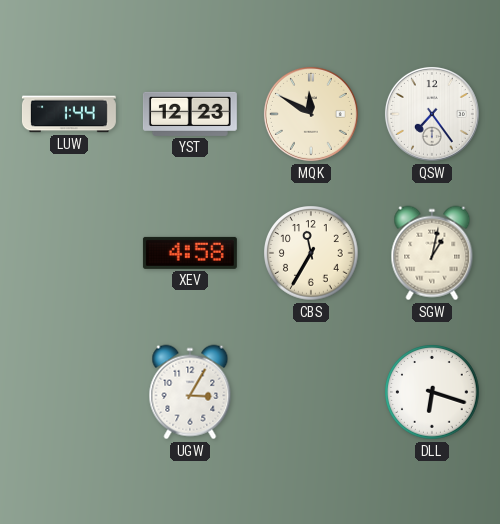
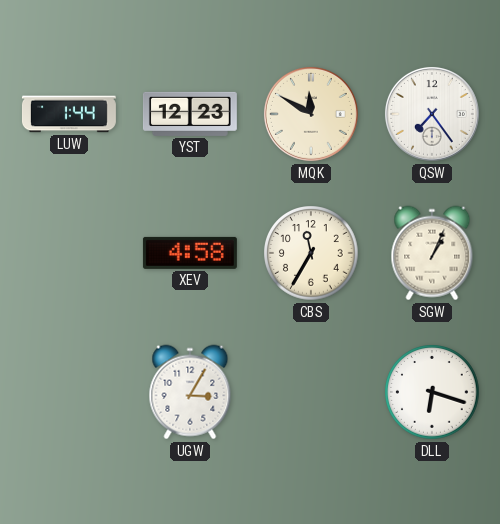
SGW: 1:02 -> 1:04 (432, 253)
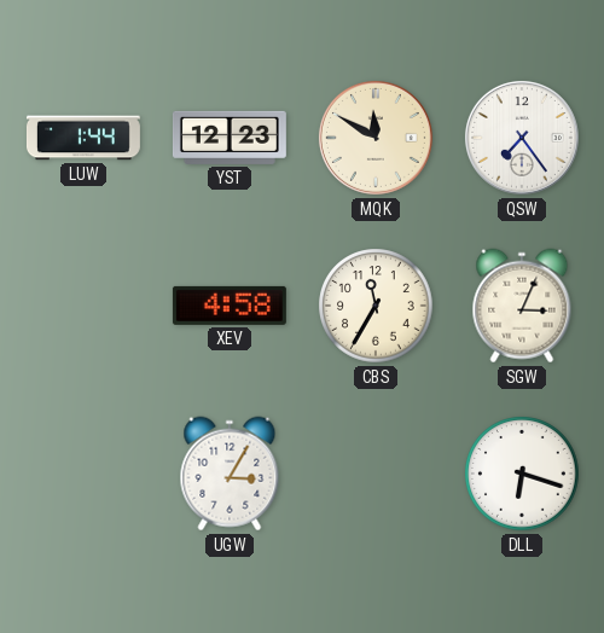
SGW: 1:04 -> 3:04 (522, 306)
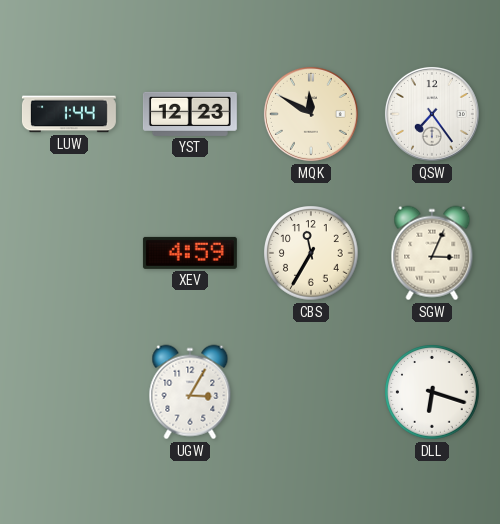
XEV: 4:58 -> 4:59 (190, 253)
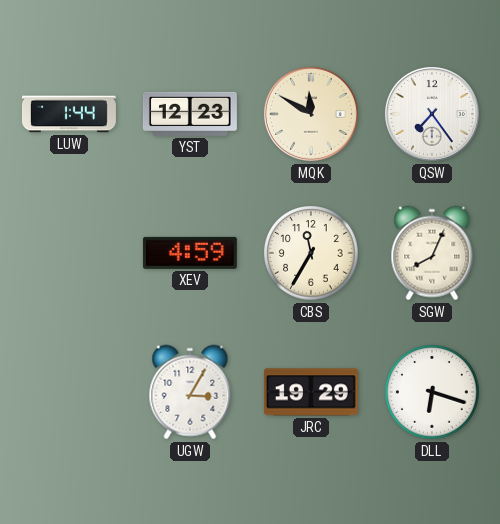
SGW: 3:04 -> 8:04 (432, 253)
JRC: none -> 19:29 (311, 392)
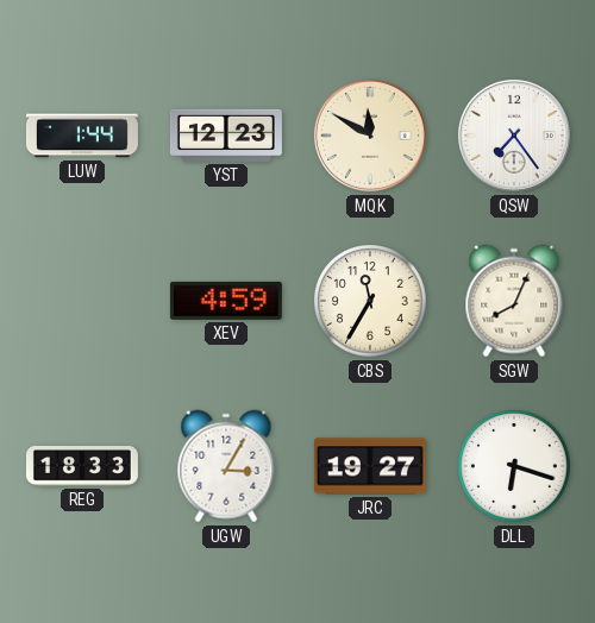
REG: none -> 18:33 (82, 466)
JRC: 19:29 -> 19:27 (370, 466)
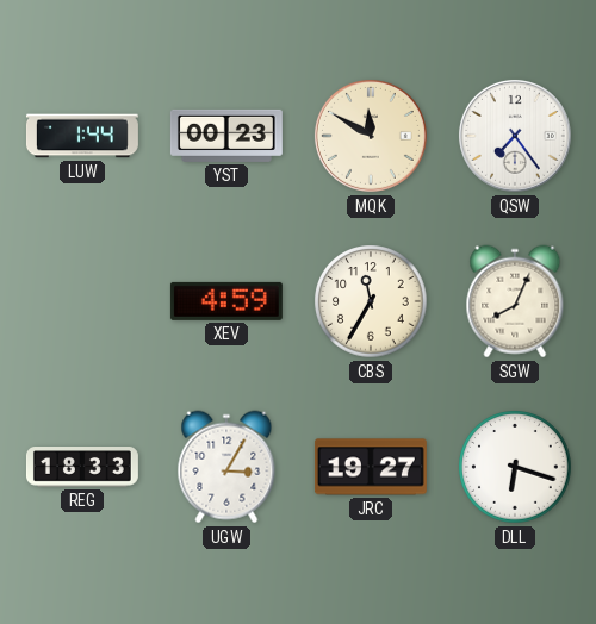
YST: 12:23 -> 00:23 (226, 136)
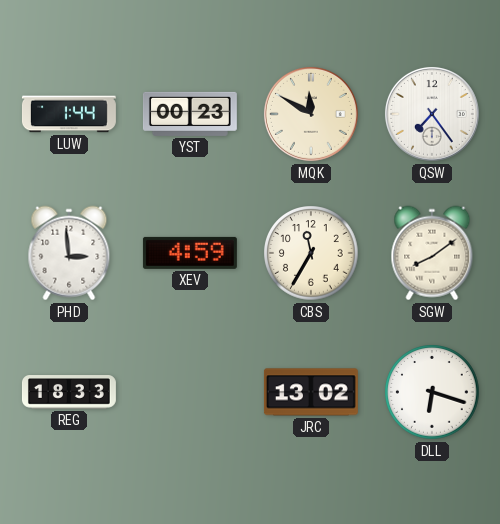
PHD: none -> 2:59 (69, 253)
SGW: 8:04 -> 8:09 (432, 253)
UGW: 3:05 -> none (226, 467)
JRC: 19:27 -> 13:02 (311, 392)
